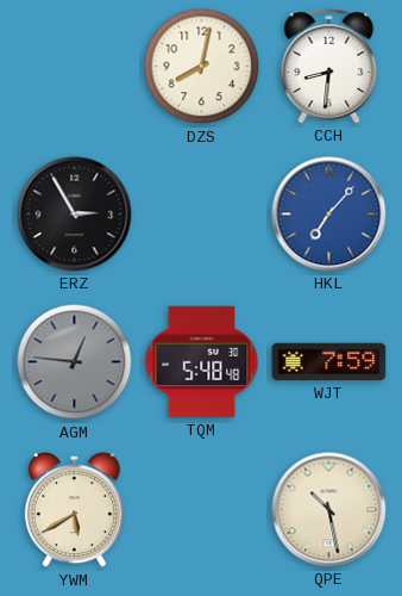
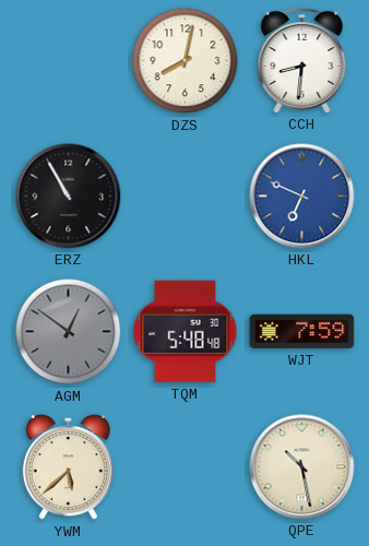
ERZ: 2:55 -> 10:55 (69, 197)
HKL: 7:07 -> 6:49 (302, 197)
AGM: 12:46 -> 12:51 (69, 332)
YWM: 5:40 -> 5:38 (68, 468)
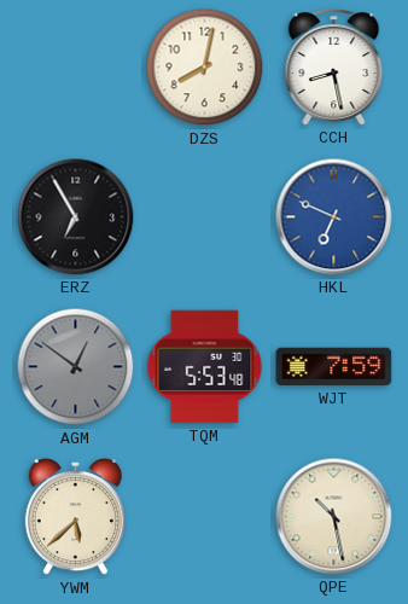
CCH: 8:31 -> 8:28 (334, 68)
ERZ: 10:55 -> 6:55 (76, 217)
TQM: 5:48 -> 5:53 (205, 367)
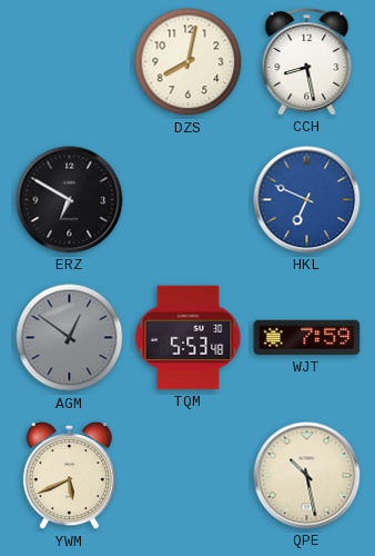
ERZ: 6:55 -> 6:50 (70, 200)
YWM: 5:38 -> 5:41 (69, 477)
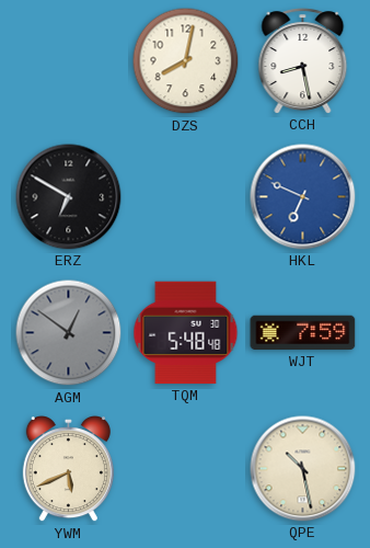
TQM: 5:53 -> 5:48 (186, 333)
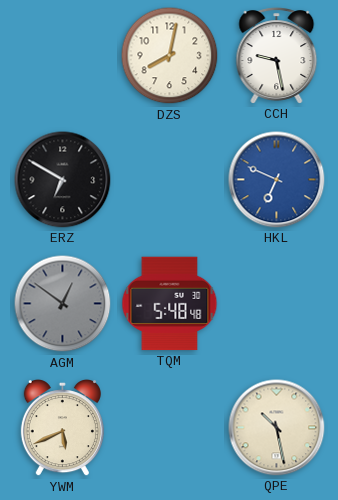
CCH: 8:28 -> 9:28 (277, 56)
WJT: 7:59 -> none (303, 333)
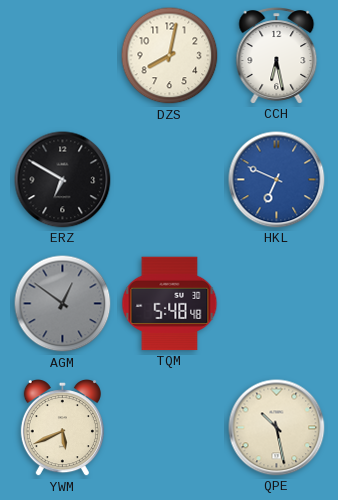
CCH: 9:28 -> 6:28 (277, 56)
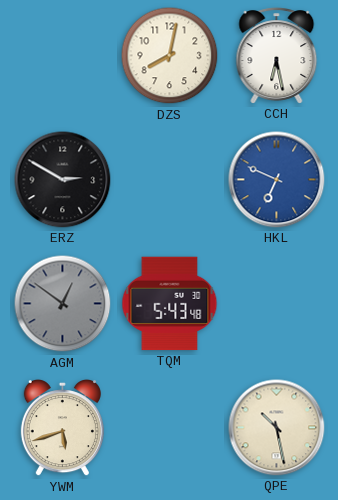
ERZ: 6:50 -> 2:50 (63, 180)
TQM: 5:48 -> 5:43 (170, 304)
YWM: 5:41 -> 5:42 (62, 429)
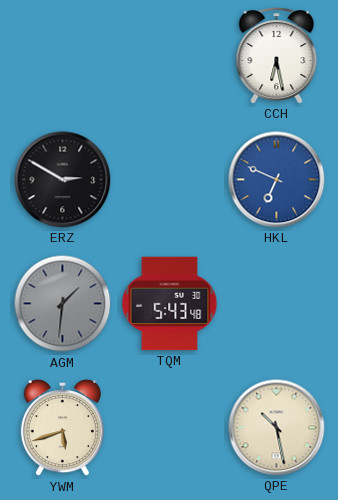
DZS: 8:02 -> none (170, 56)
AGM: 12:51 -> 1:31 (63, 304)
